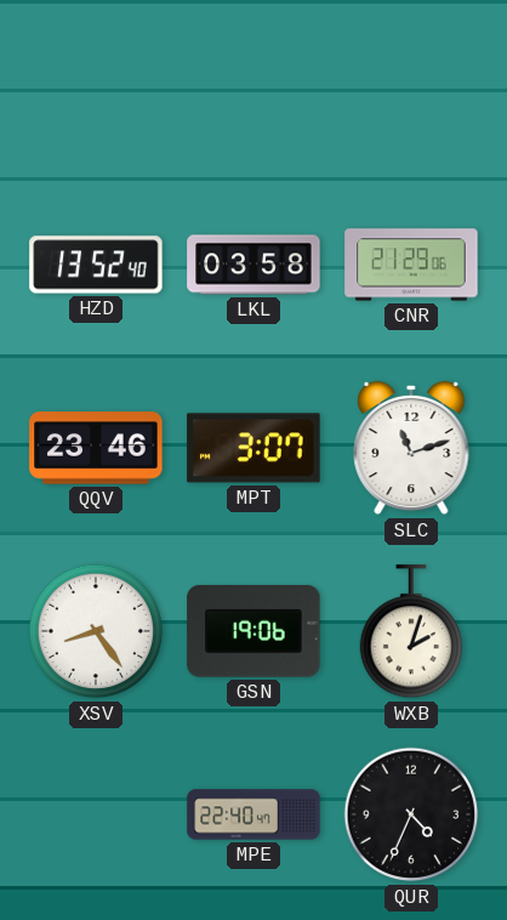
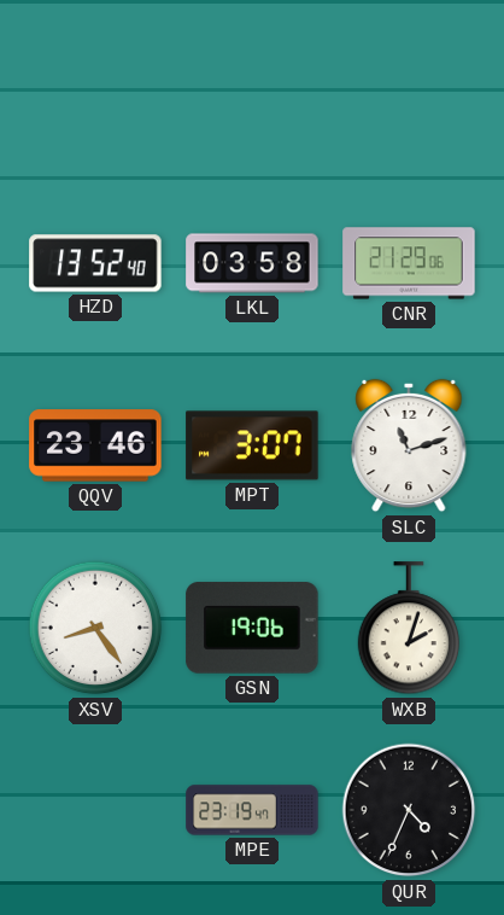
MPE: 22:40 -> 23:19 (252, 810)
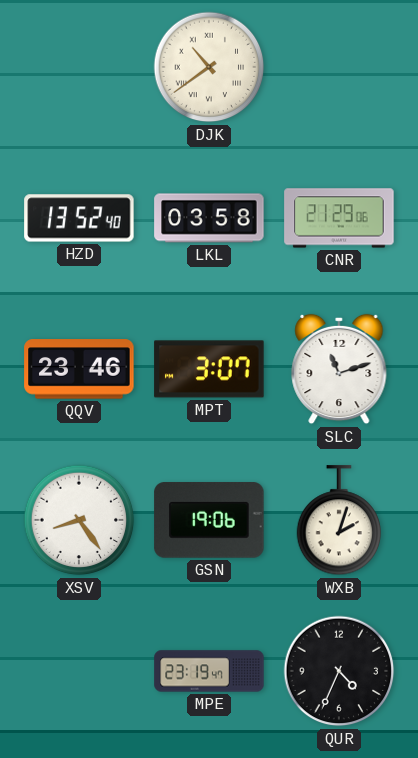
DJK: none -> 10:39 (209, 67)
